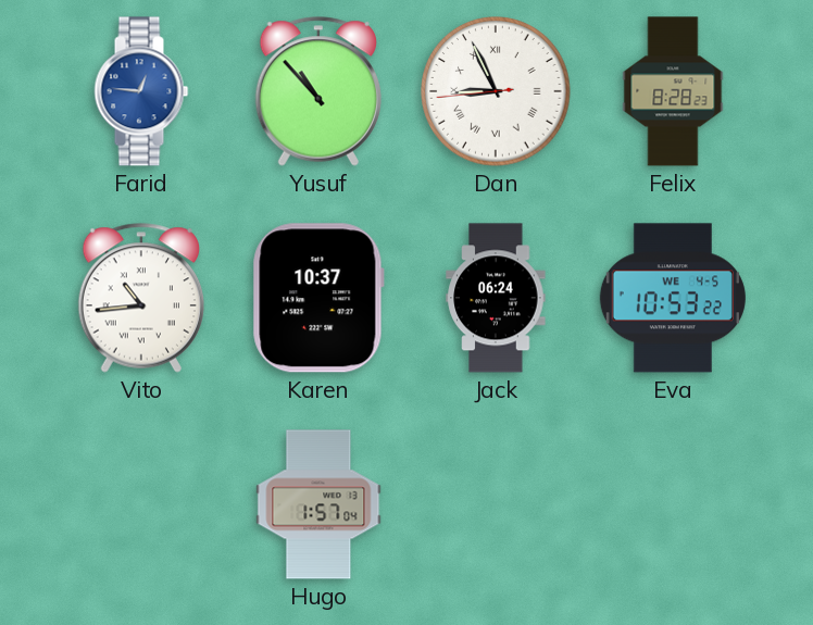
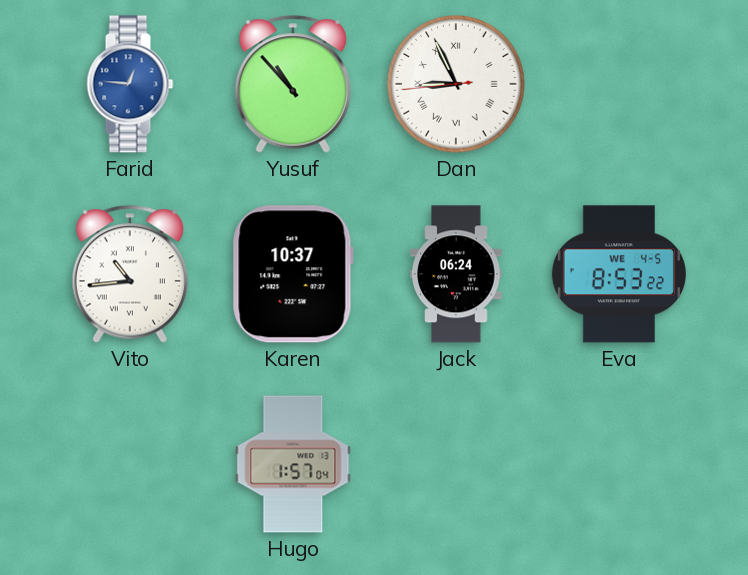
Felix: 8:28 -> none (673, 91)
Eva: 10:53 -> 8:53 (619, 274)
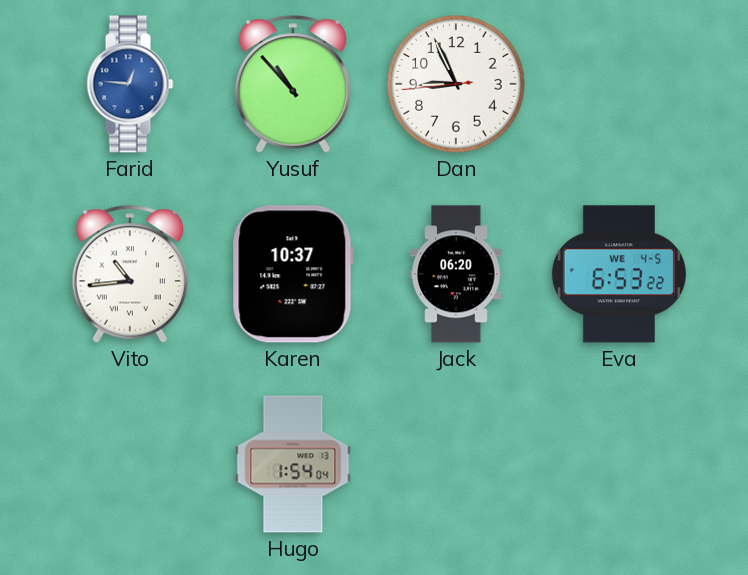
Dan numerals: Roman -> Arabic (456, 84)
Jack: 06:24 -> 06:20 (456, 274)
Eva: 8:53 -> 6:53 (619, 274)
Hugo: 1:57 -> 1:54 (293, 464)
